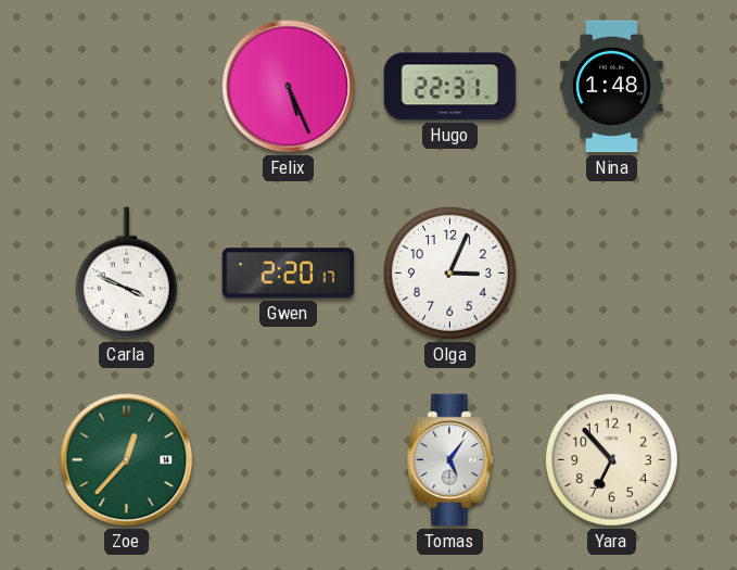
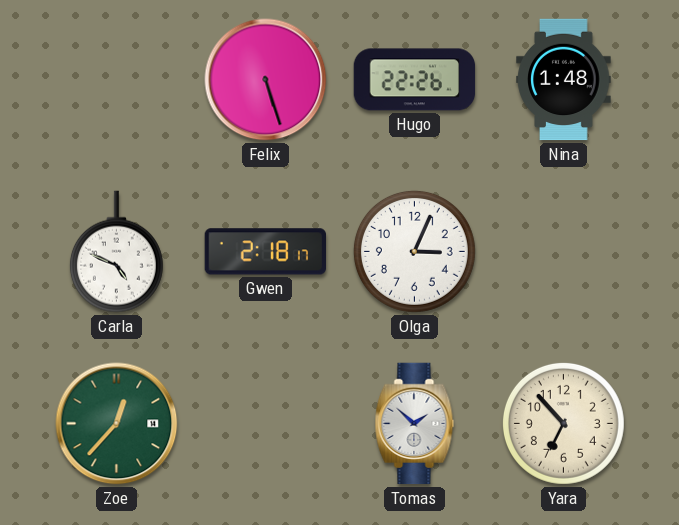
Felix: 5:26 -> 5:27 (266, 80)
Hugo: 22:31 -> 22:26 (415, 80)
Carla: 3:49 -> 4:49 (116, 252)
Gwen: 2:20 -> 2:18 (265, 252)
Tomas: 5:06 -> 1:52 (415, 424)
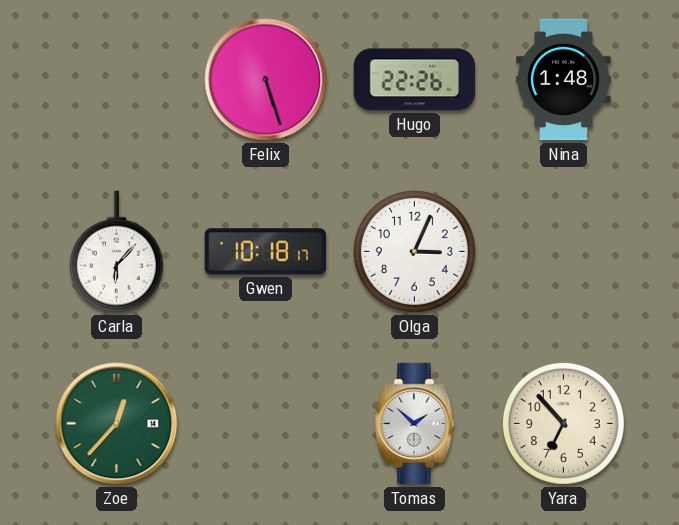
Carla: 4:49 -> 6:07 (116, 252)
Gwen: 2:18 -> 10:18 (265, 252)
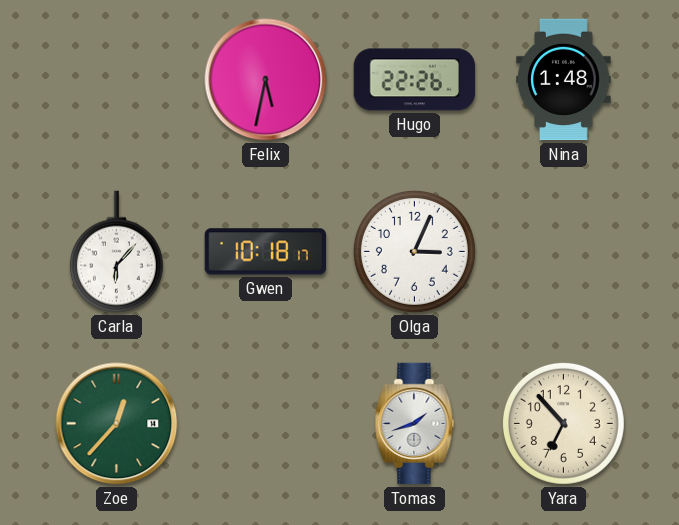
Felix: 5:27 -> 5:32 (266, 80)
Tomas: 1:52 -> 1:42 (415, 424)
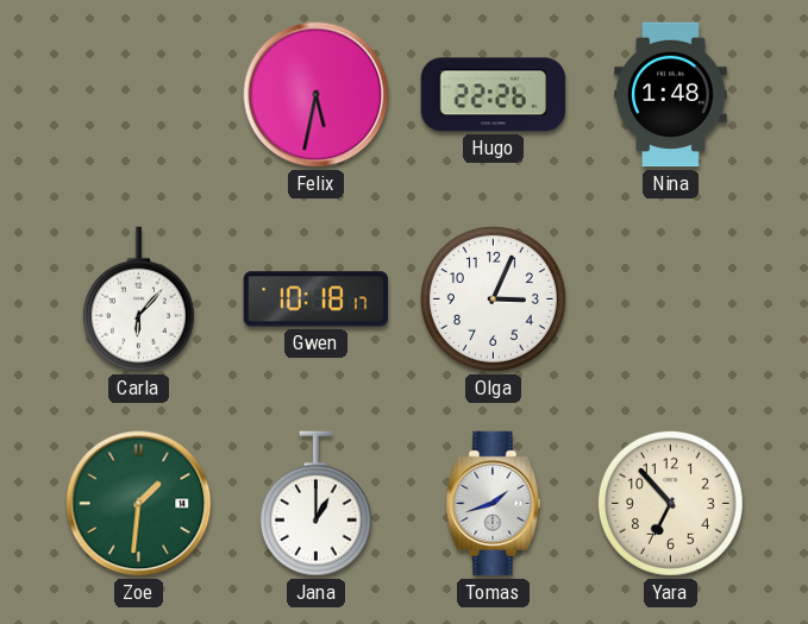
Zoe: 12:37 -> 1:31 (139, 504)
Jana: none -> 1:00 (315, 504)
